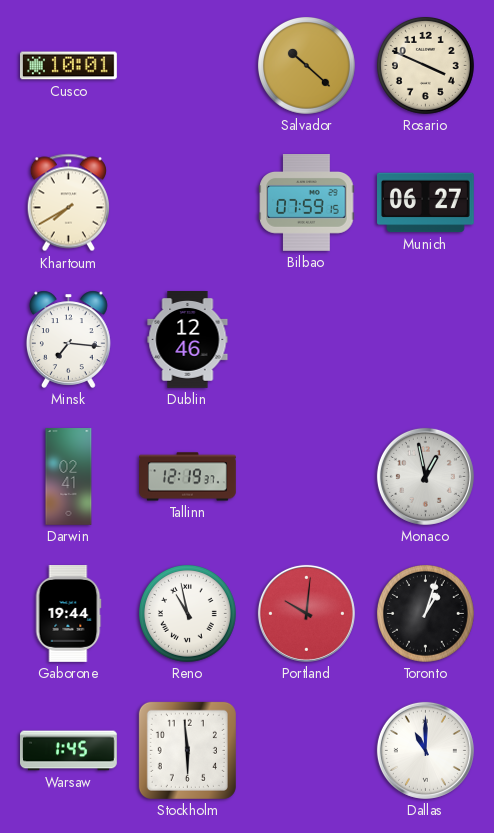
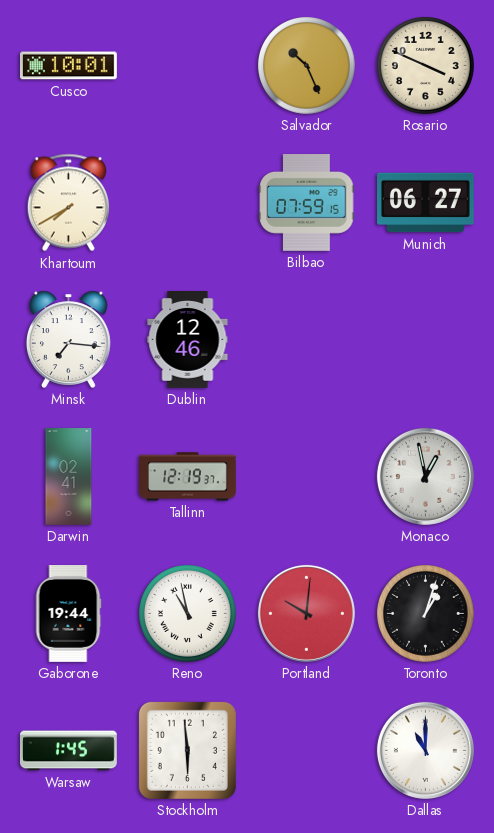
Salvador: 10:22 -> 10:26 (306, 65)
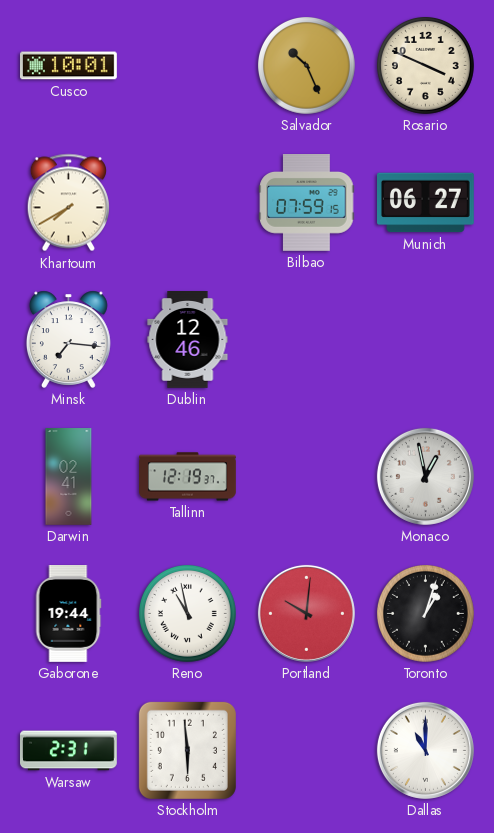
Warsaw: 1:45 -> 2:31 (69, 751)
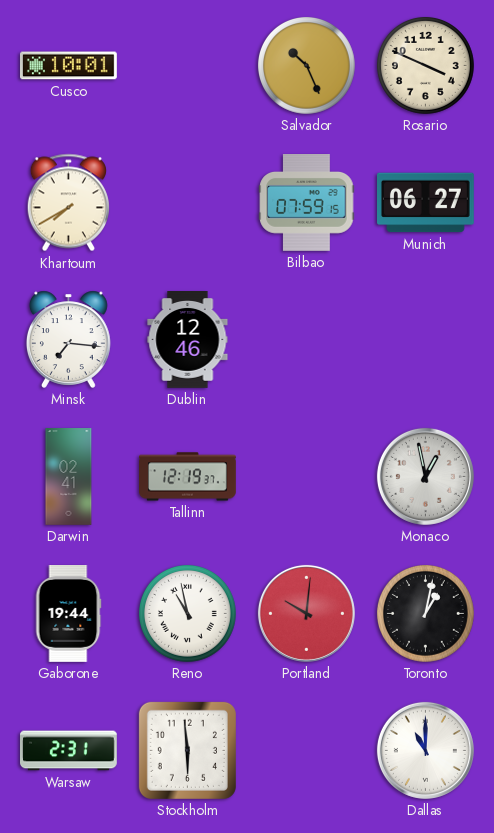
Toronto: 1:03 -> 1:02 (425, 613)
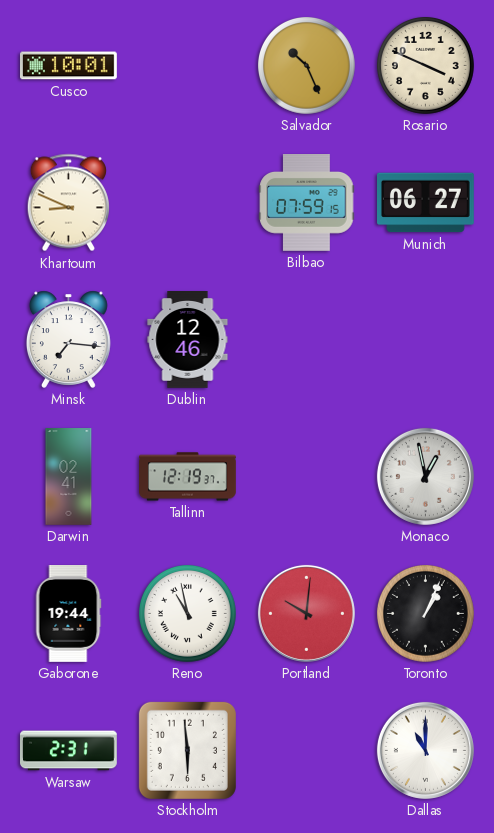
Khartoum: 7:40 -> 8:49 (68, 203)
Toronto: 1:02 -> 1:04 (425, 613)
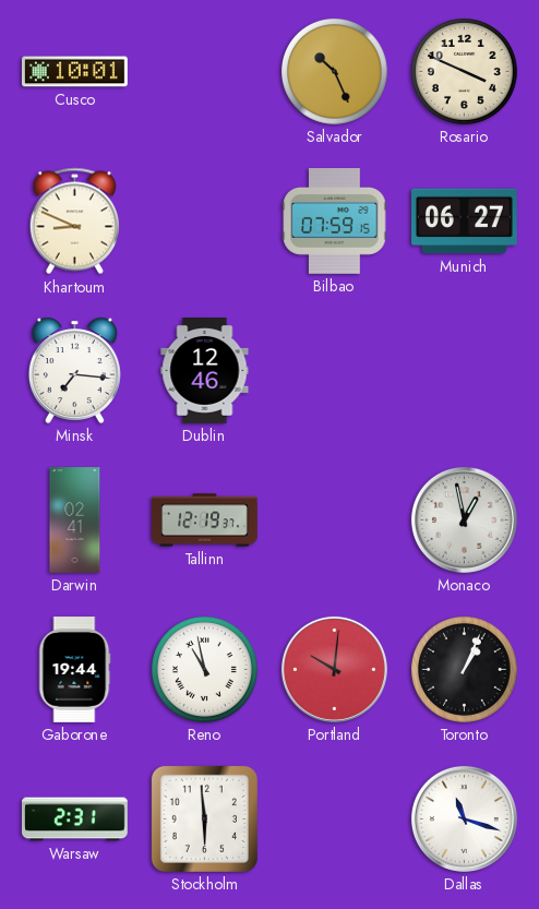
Dallas: 11:00 -> 11:18 (464, 818)
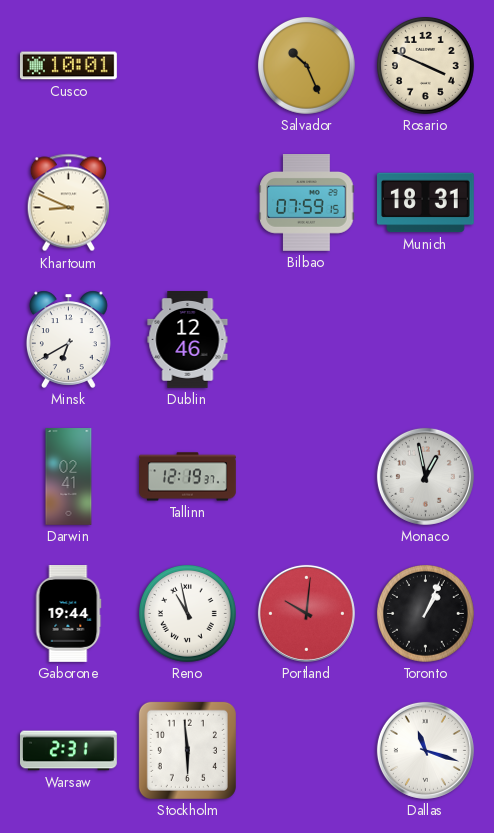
Munich: 06:27 -> 18:31 (426, 203)
Minsk: 7:16 -> 6:40 (68, 339)
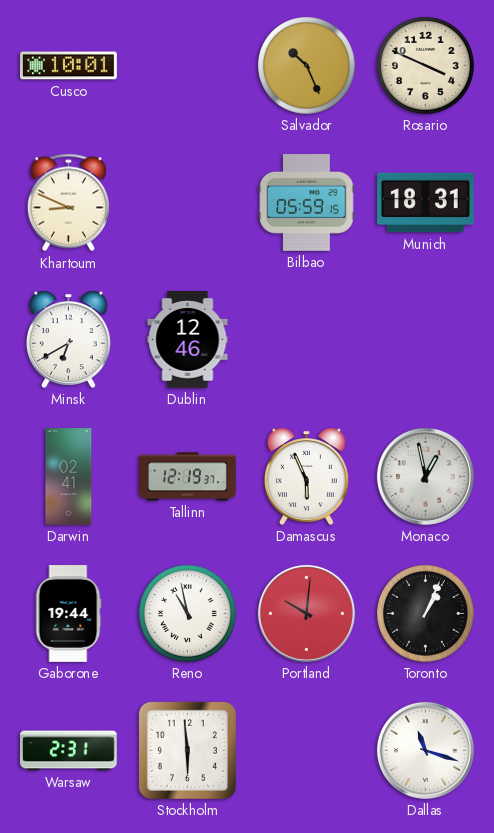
Bilbao: 07:59 -> 05:59 (307, 203)
Damascus: none -> 5:56 (306, 476)
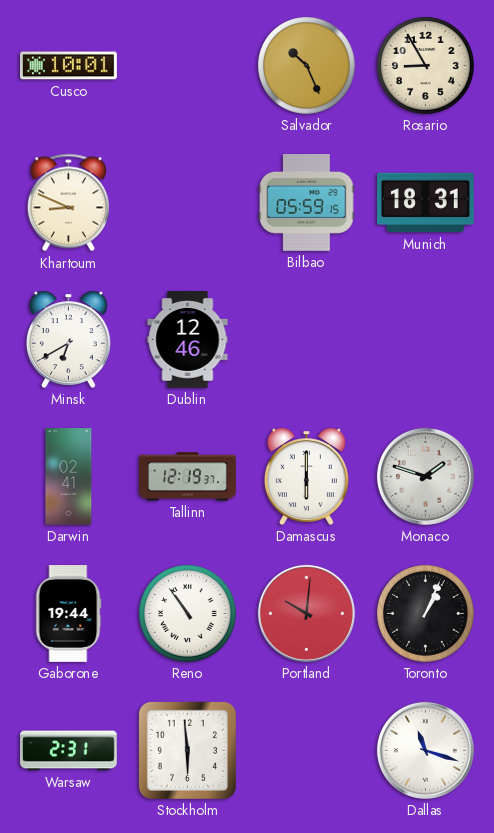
Rosario: 3:49 -> 8:55 (425, 65)
Damascus: 5:56 -> 6:00 (306, 476)
Monaco: 12:58 -> 1:48 (425, 476)
Reno: 10:58 -> 10:54 (187, 613)
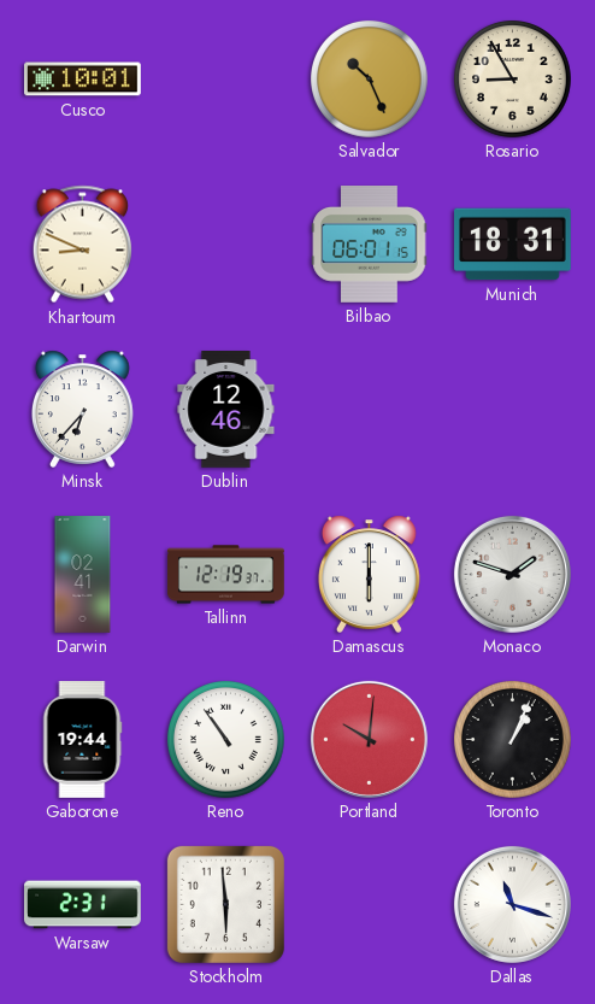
Bilbao: 05:59 -> 06:01 (370, 245)
Minsk: 6:40 -> 6:37 (82, 409)
